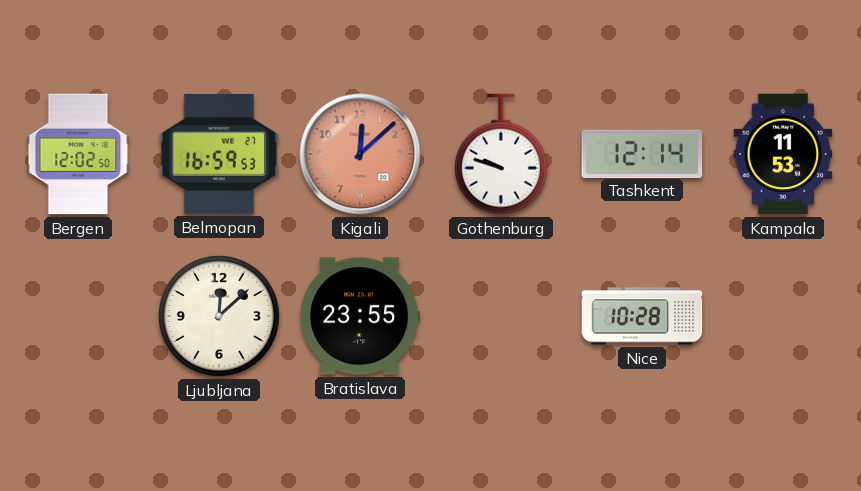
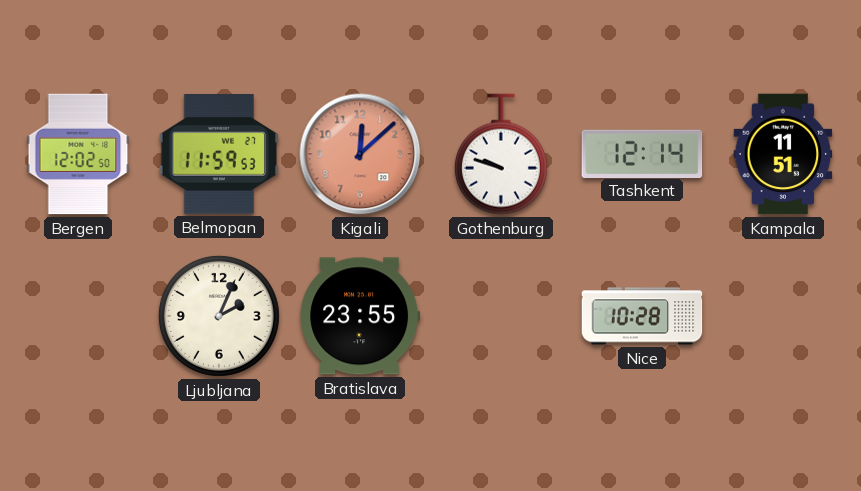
Belmopan: 16:59 -> 11:59 (219, 154)
Kampala: 11:53 -> 11:51 (783, 154)
Ljubljana: 12:08 -> 2:04 (219, 316)
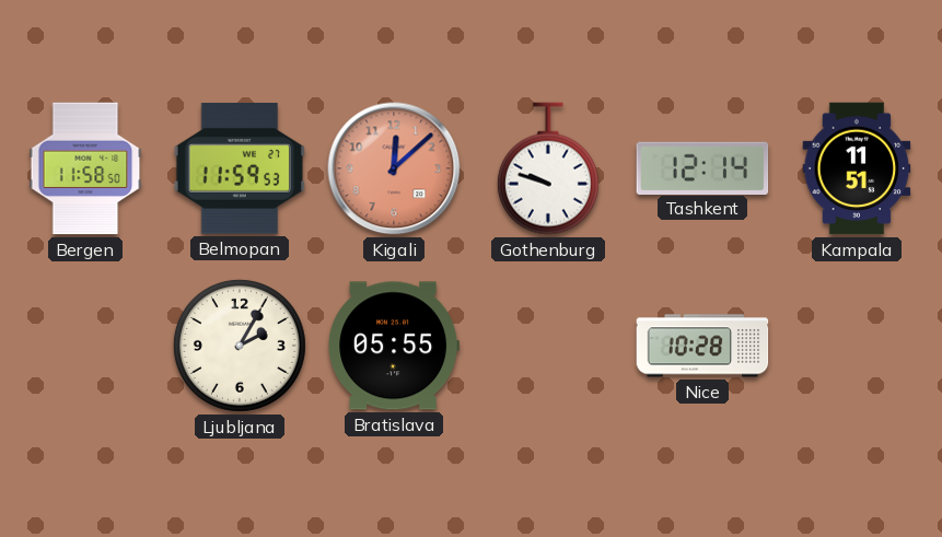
Bergen: 12:02 -> 11:58 (85, 168)
Ljubljana: 2:04 -> 2:05 (240, 346)
Bratislava: 23:55 -> 05:55 (394, 346)
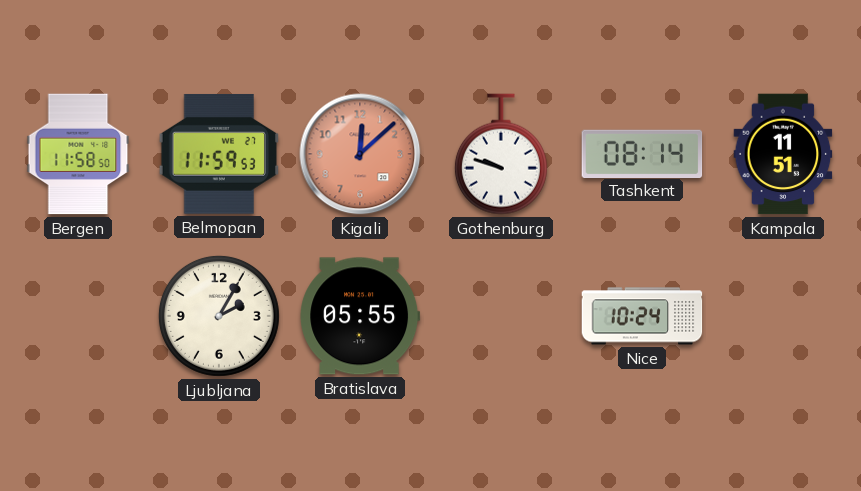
Tashkent: 12:14 -> 08:14 (642, 153)
Nice: 10:28 -> 10:24 (642, 316)
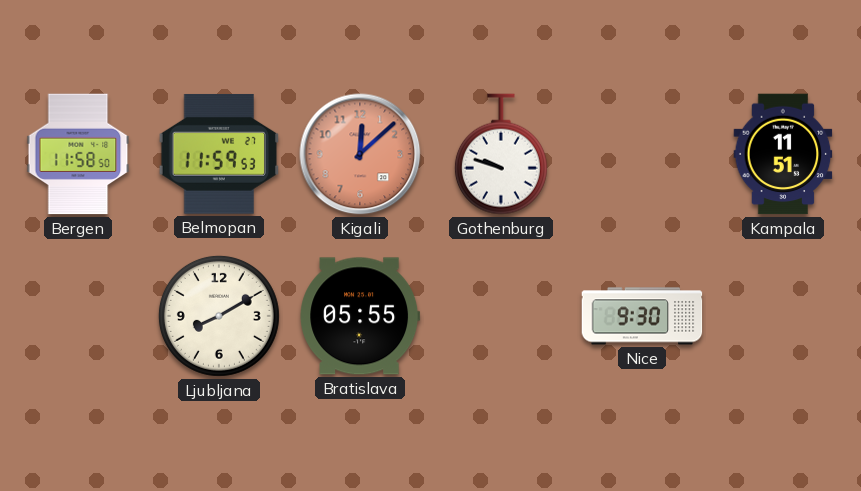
Tashkent: 08:14 -> none (642, 153)
Ljubljana: 2:05 -> 8:10 (219, 316)
Nice: 10:24 -> 9:30 (642, 316)
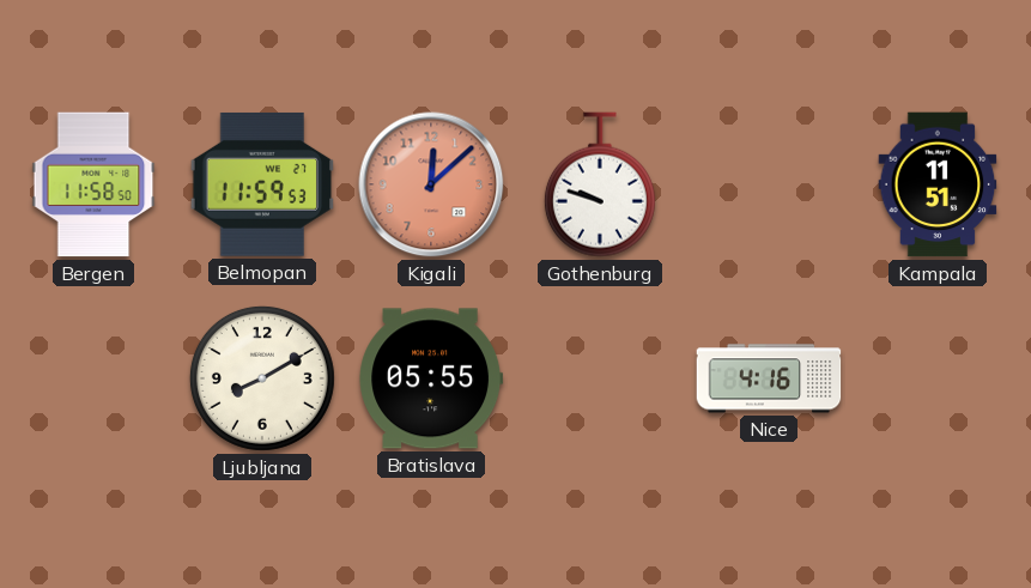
Nice: 9:30 -> 4:16 (769, 378)
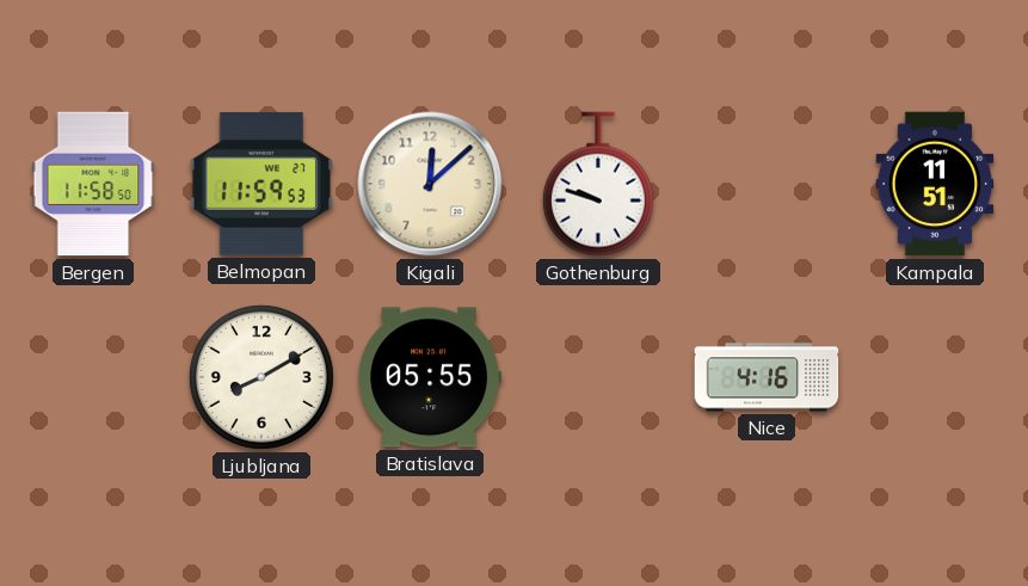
Kigali dial: salmon -> cream (430, 184)
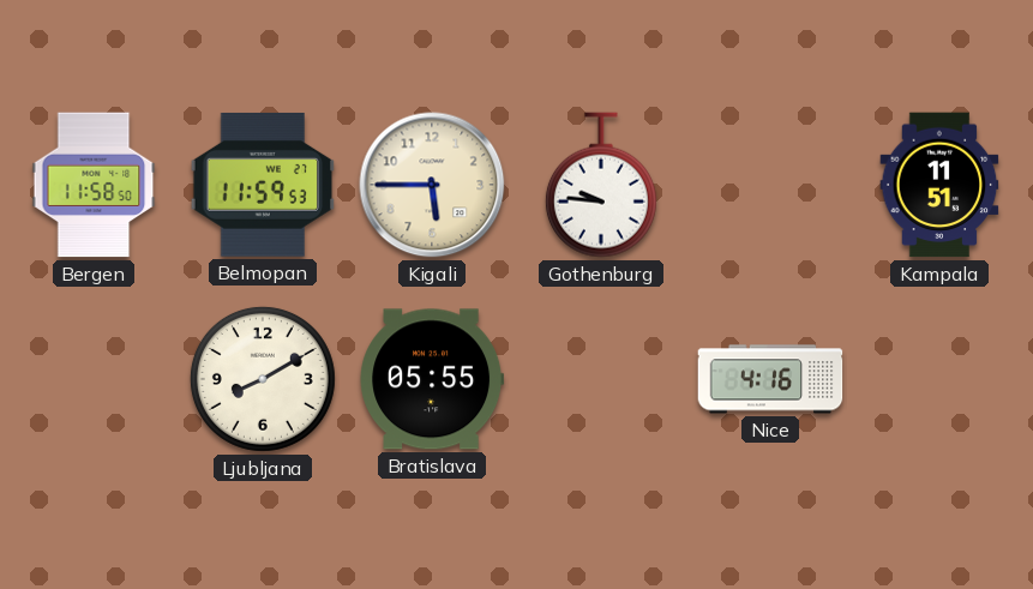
Kigali: 12:08 -> 5:45 (432, 185)
Gothenburg: 9:48 -> 9:46 (601, 185)
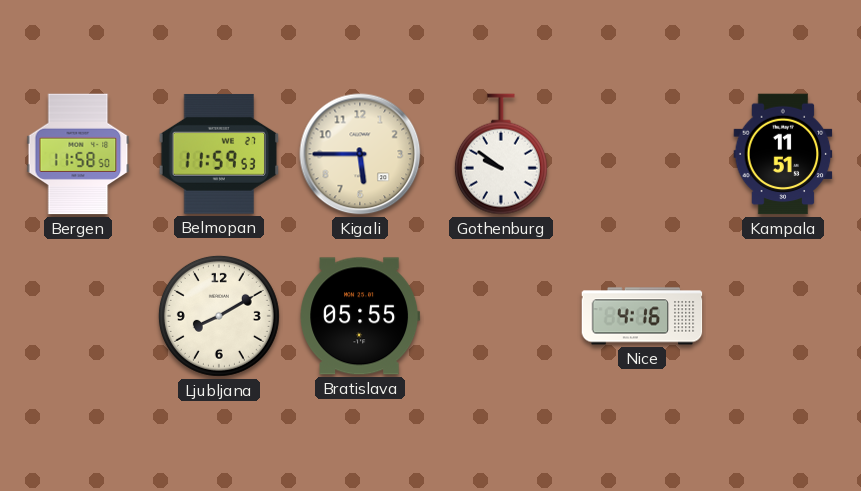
Gothenburg: 9:46 -> 9:51 (501, 154)
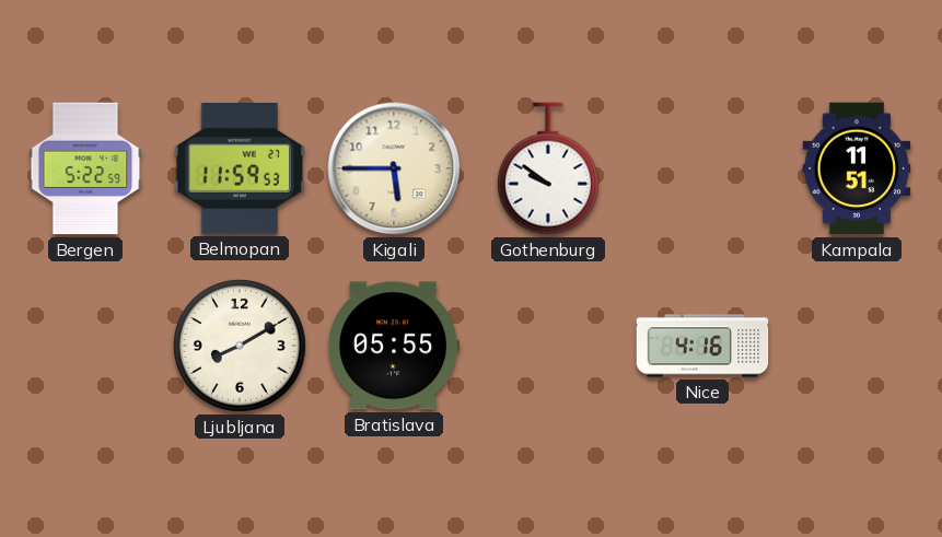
Bergen: 11:58 -> 5:22 (85, 168)
